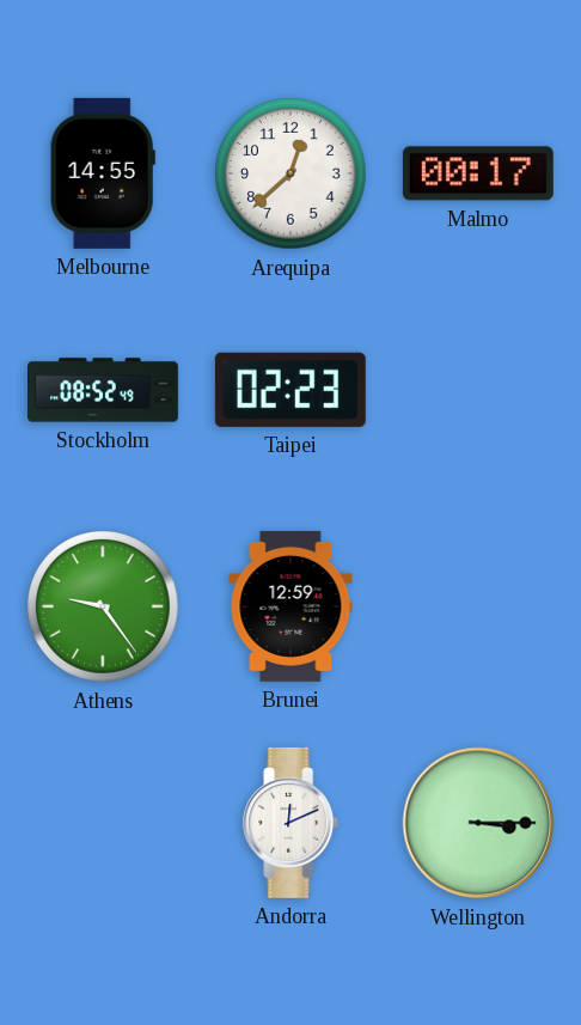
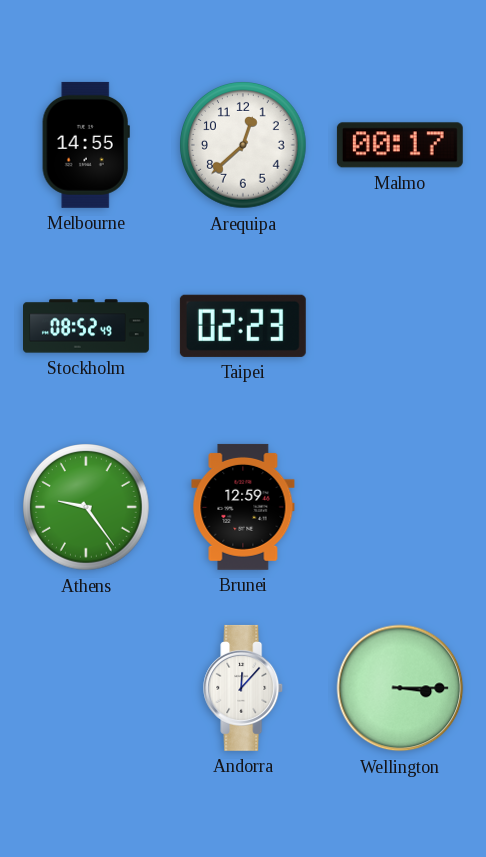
Andorra: 12:11 -> 12:07 (244, 688)
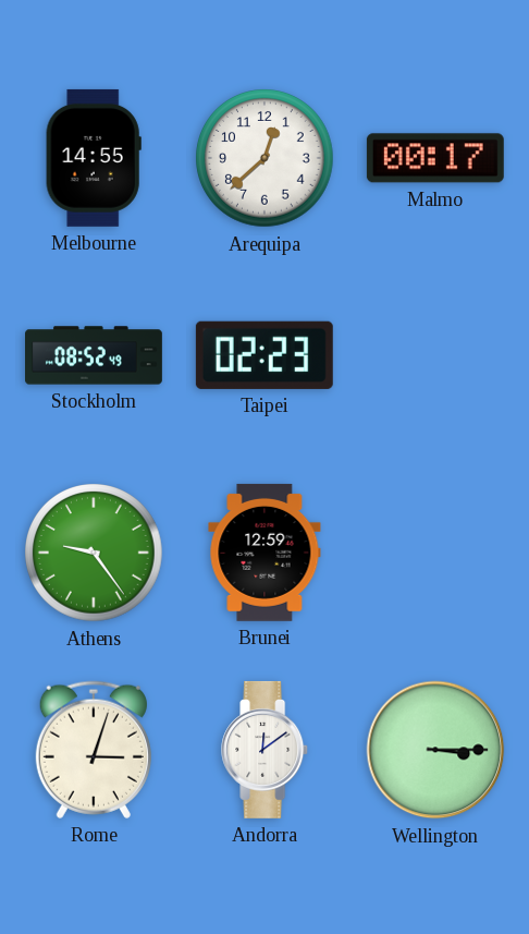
Rome: none -> 3:03 (94, 750)
Andorra: 12:07 -> 12:09 (266, 750)
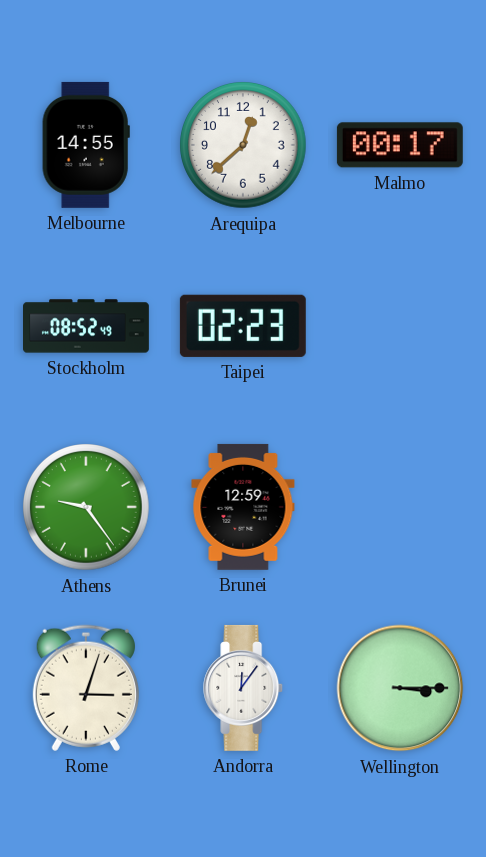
Andorra: 12:09 -> 12:06 (244, 688)
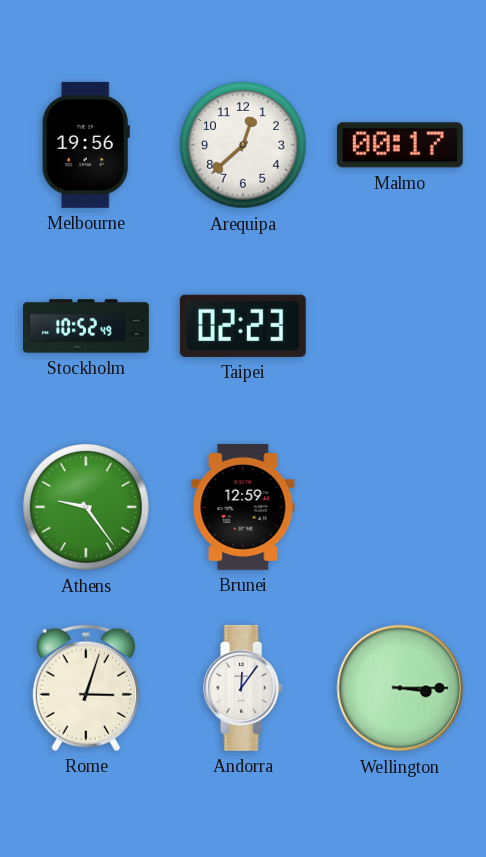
Melbourne: 14:55 -> 19:56 (86, 145)
Stockholm: 08:52 -> 10:52 (87, 326)
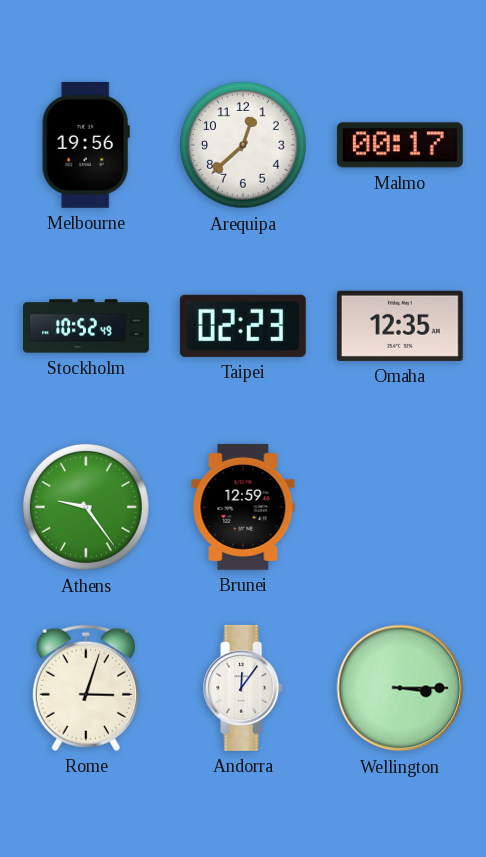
Omaha: none -> 12:35 (400, 326)
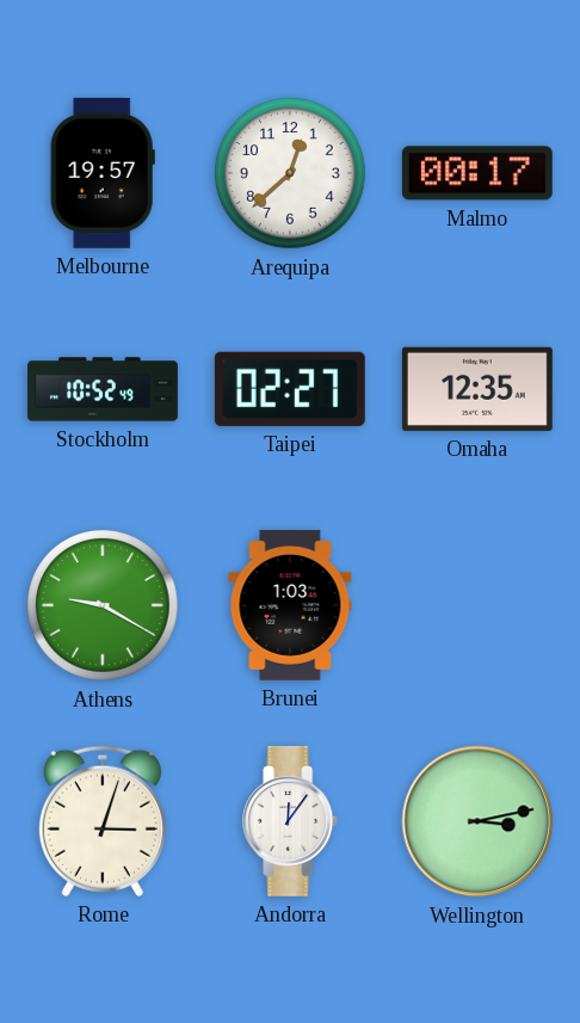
Melbourne: 19:56 -> 19:57 (103, 173)
Taipei: 02:23 -> 02:27 (290, 389)
Athens: 9:24 -> 9:20 (103, 605)
Brunei: 12:59 -> 1:03 (290, 605)
Wellington: 3:15 -> 3:13 (477, 821)
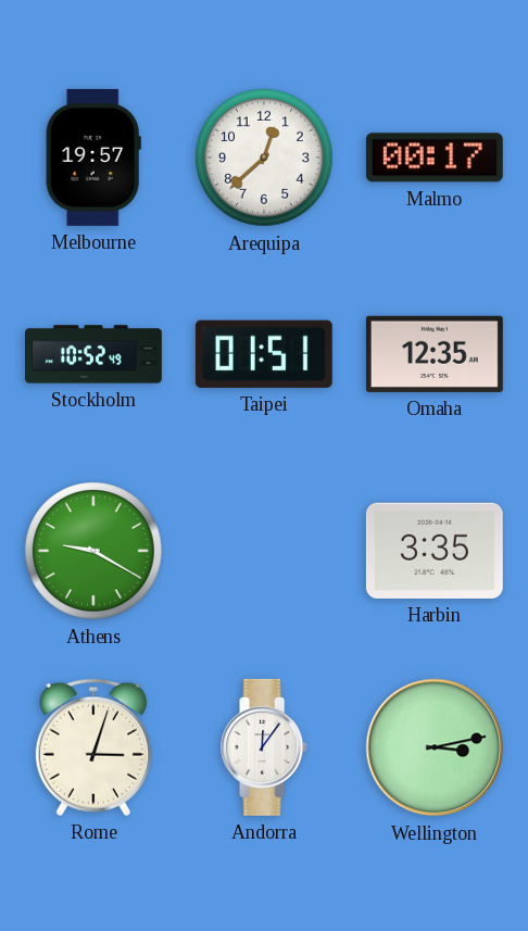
Taipei: 02:27 -> 01:51 (264, 354)
Brunei: 1:03 -> none (290, 605)
Harbin: none -> 3:35 (435, 551)
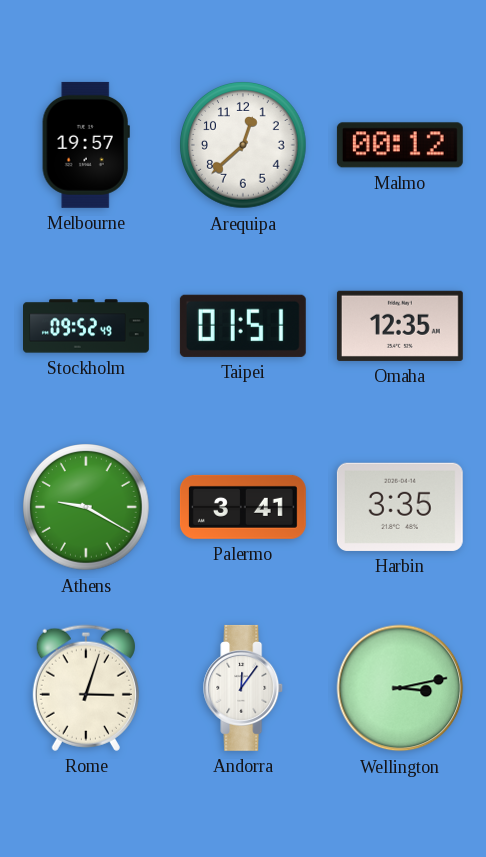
Malmo: 00:17 -> 00:12 (400, 145)
Stockholm: 10:52 -> 09:52 (87, 326)
Palermo: none -> 3:41 (243, 507)
